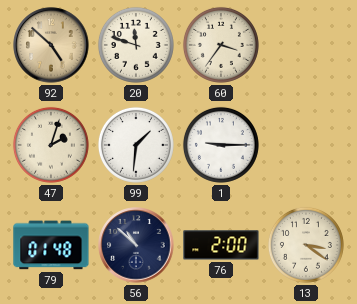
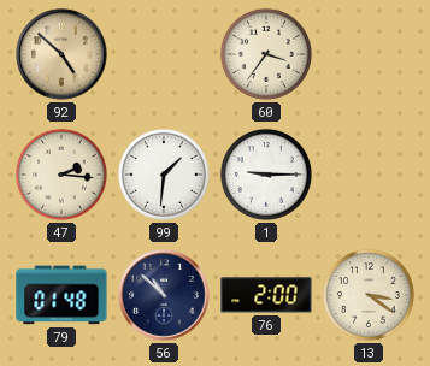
20: 11:48 -> none (136, 45)
47: 2:03 -> 2:16 (61, 175)
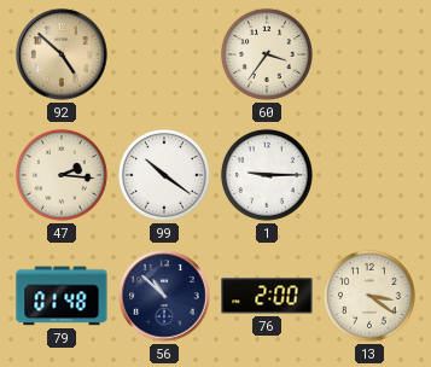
99: 1:31 -> 10:21 (164, 175)
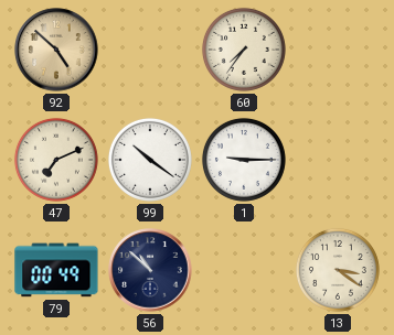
60: 3:36 -> 7:36 (244, 50)
47: 2:16 -> 7:11 (56, 160)
79: 01:48 -> 00:49 (56, 270)
76: 2:00 -> none (267, 296)
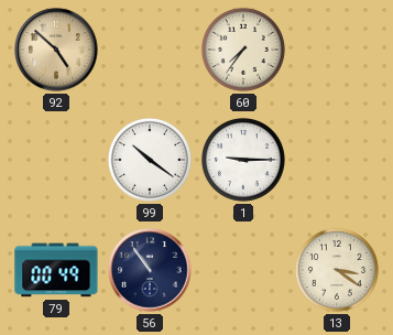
47: 7:11 -> none (56, 160)
56: 10:52 -> 10:54 (150, 270)
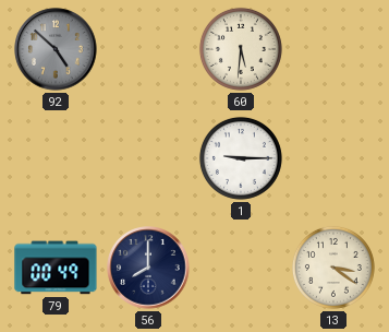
92 dial: champagne -> grey (56, 49)
60: 7:36 -> 5:31 (241, 49)
99: 10:21 -> none (150, 160)
56: 10:54 -> 8:00 (148, 268)
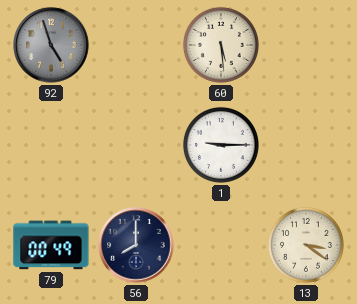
92: 4:52 -> 4:57 (51, 45)
60: 5:31 -> 5:29 (221, 45)
